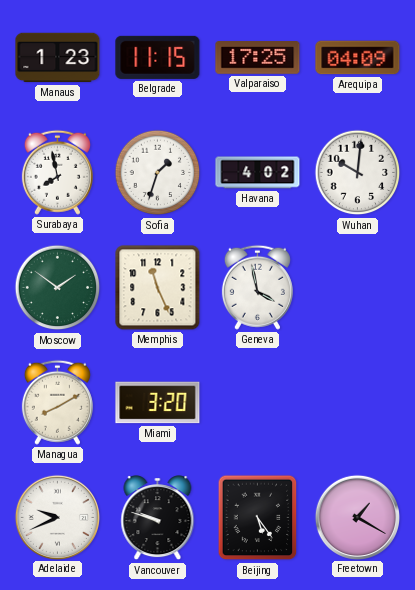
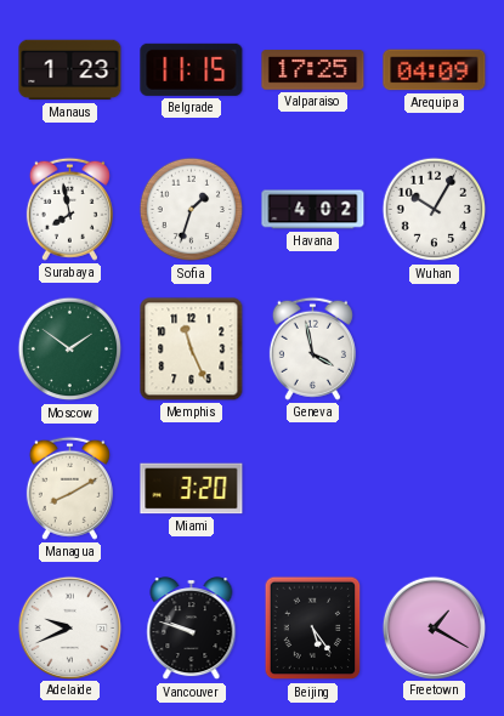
Wuhan: 10:01 -> 10:05 (435, 210)
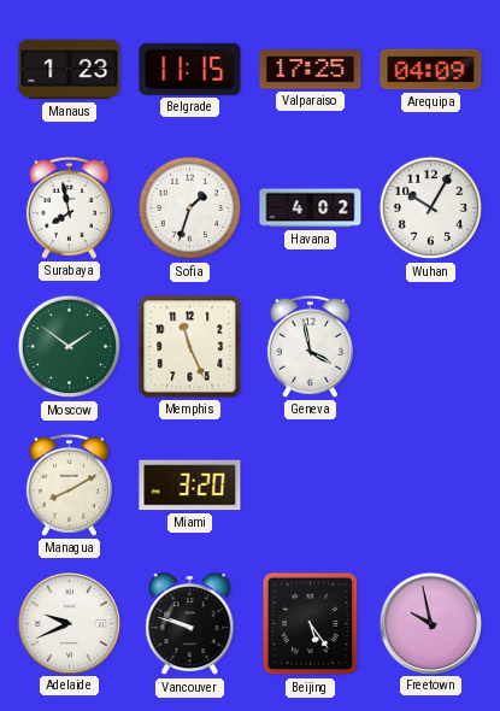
Freetown: 1:20 -> 9:58 (430, 623)
